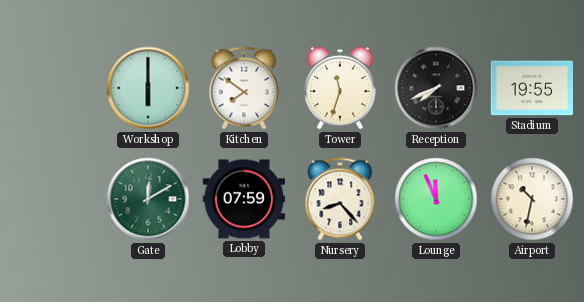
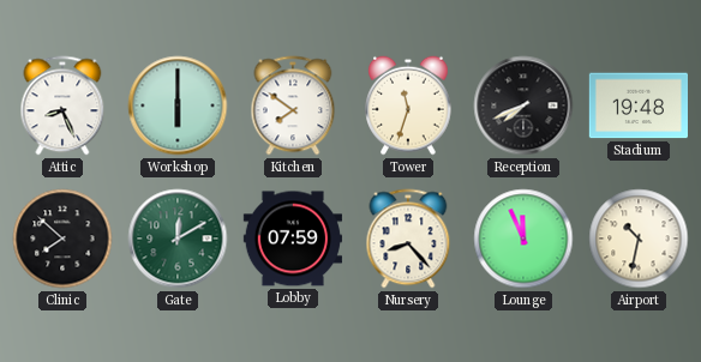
Attic: none -> 8:26 (62, 105)
Stadium: 19:55 -> 19:48 (637, 105)
Clinic: none -> 7:52 (62, 239)
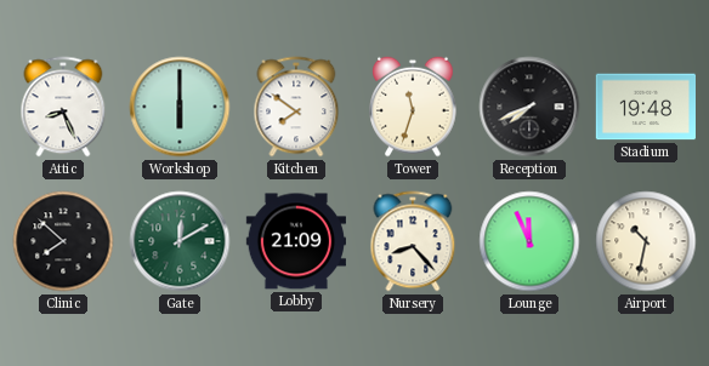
Lobby: 07:59 -> 21:09 (295, 241)
